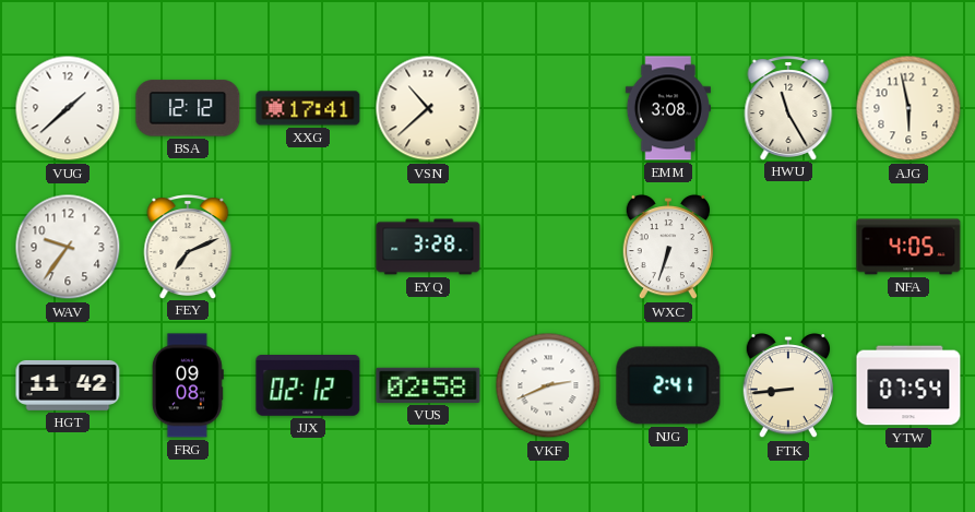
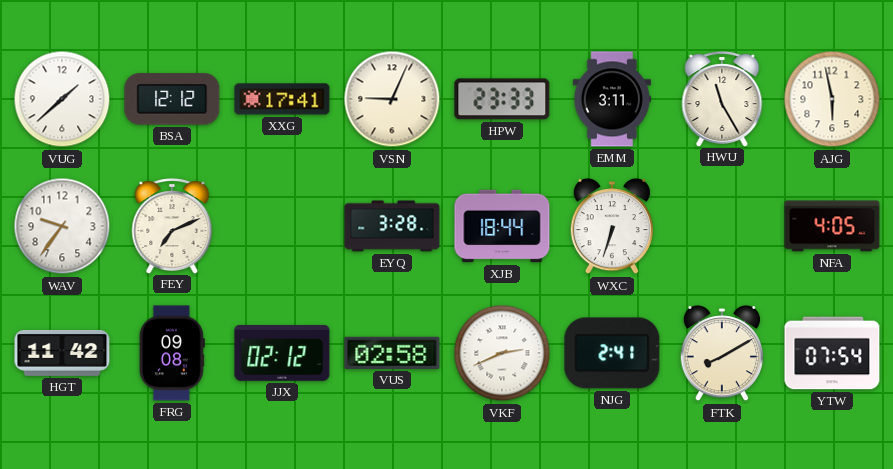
VSN: 10:38 -> 9:04 (392, 99)
HPW: none -> 23:33 (502, 99)
EMM: 3:08 -> 3:11 (612, 99)
XJB: none -> 18:44 (502, 226)
FTK: 8:44 -> 8:10 (721, 353)
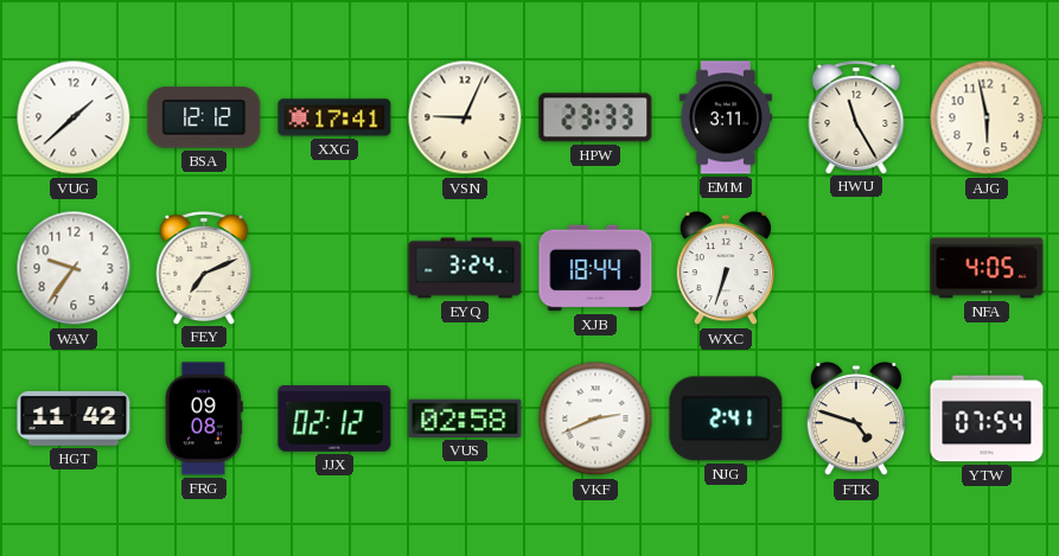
EYQ: 3:28 -> 3:24 (465, 268)
FTK: 8:10 -> 4:48 (855, 418)
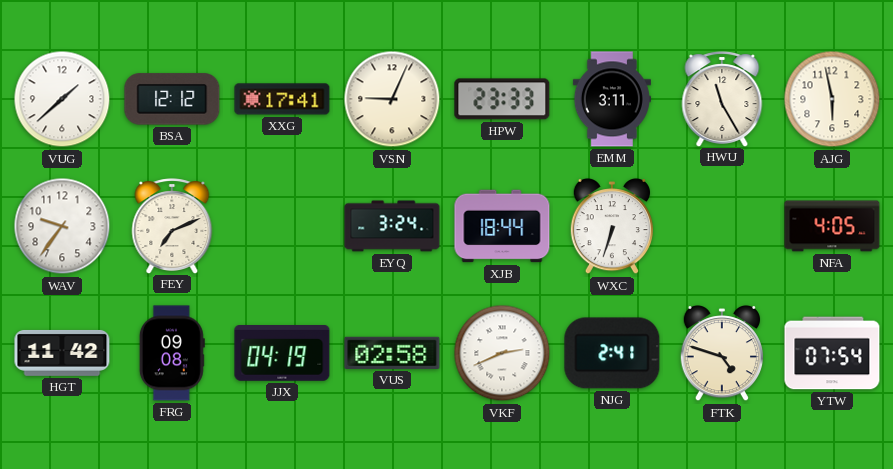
JJX: 02:12 -> 04:19 (282, 354)
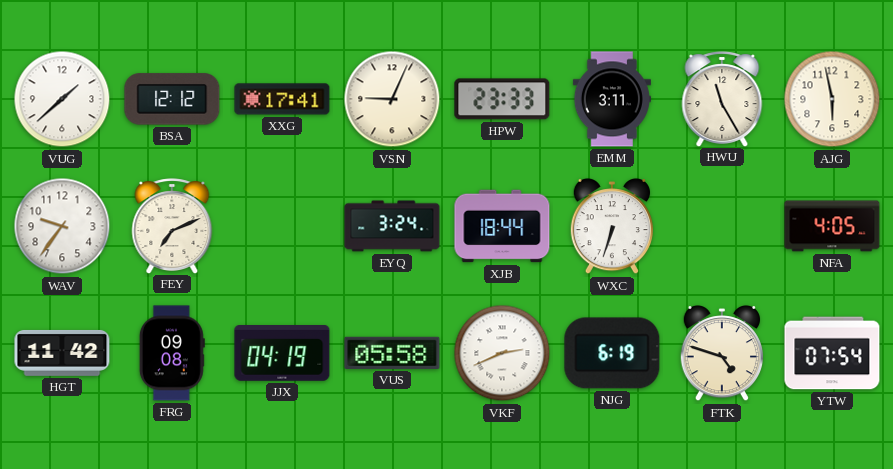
VUS: 02:58 -> 05:58 (392, 353)
NJG: 2:41 -> 6:19 (612, 353)
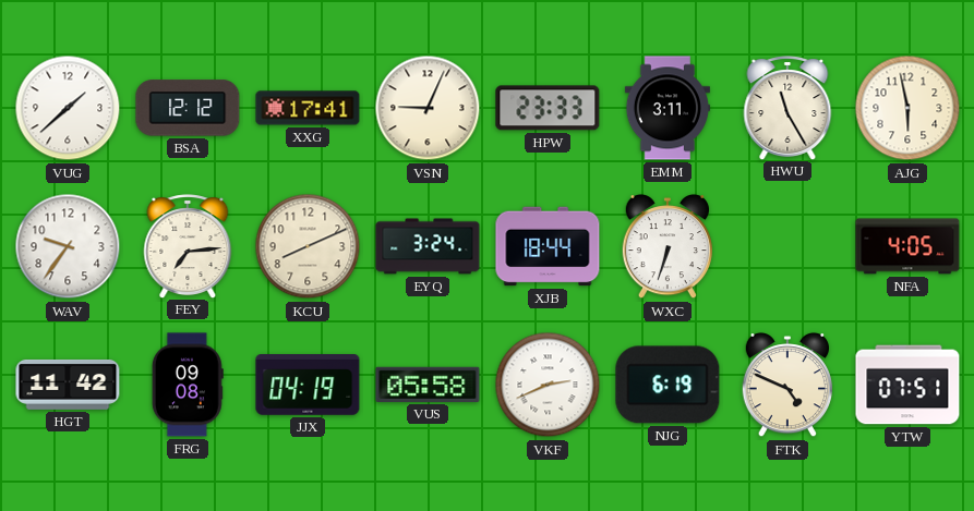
FEY: 7:11 -> 7:14 (188, 246)
KCU: none -> 8:11 (308, 246)
FTK: 4:48 -> 4:49 (786, 385)
YTW: 07:54 -> 07:51 (907, 385)
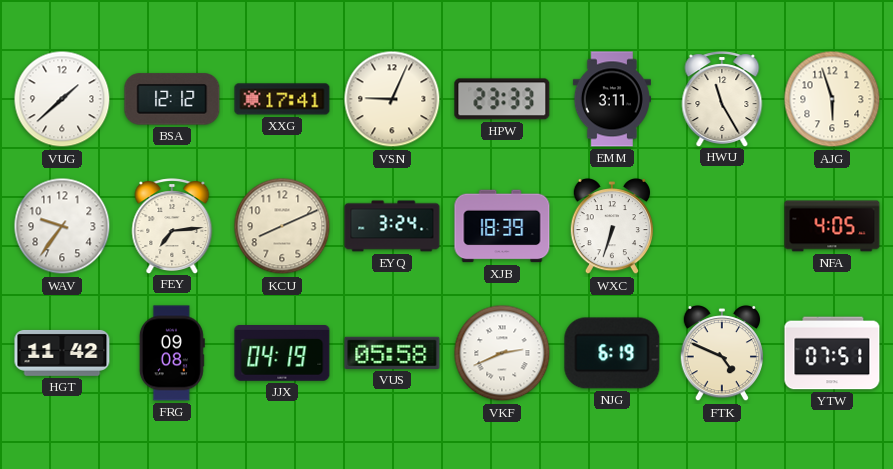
AJG: 5:58 -> 5:57 (832, 99)
XJB: 18:44 -> 18:39 (502, 226)
